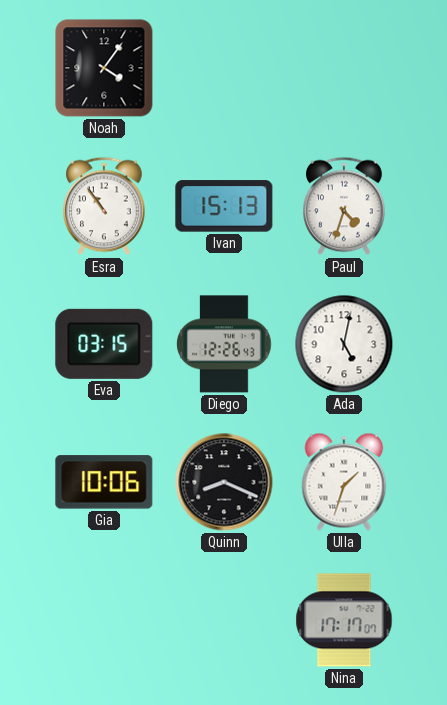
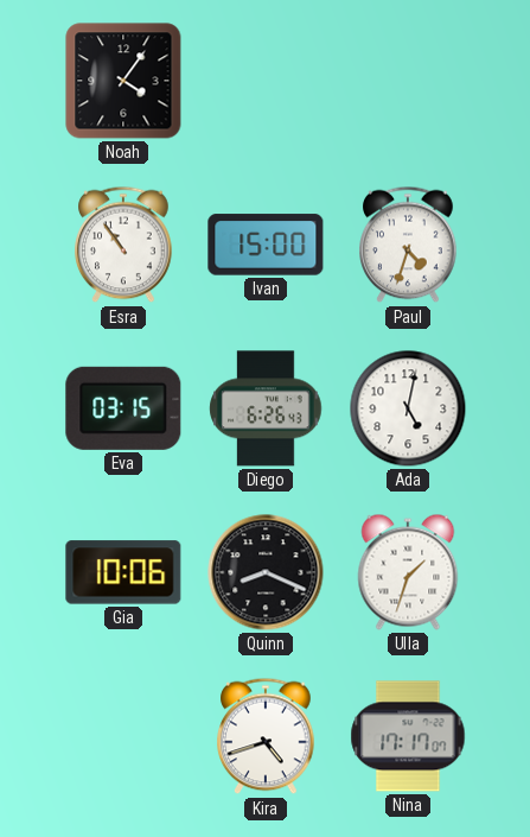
Ivan: 15:13 -> 15:00 (266, 245)
Diego: 12:26 -> 6:26 (266, 408)
Kira: none -> 4:42 (266, 736)
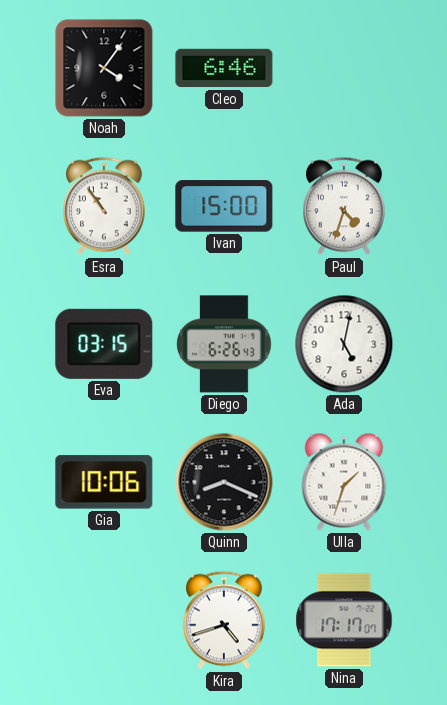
Cleo: none -> 6:46 (224, 68)
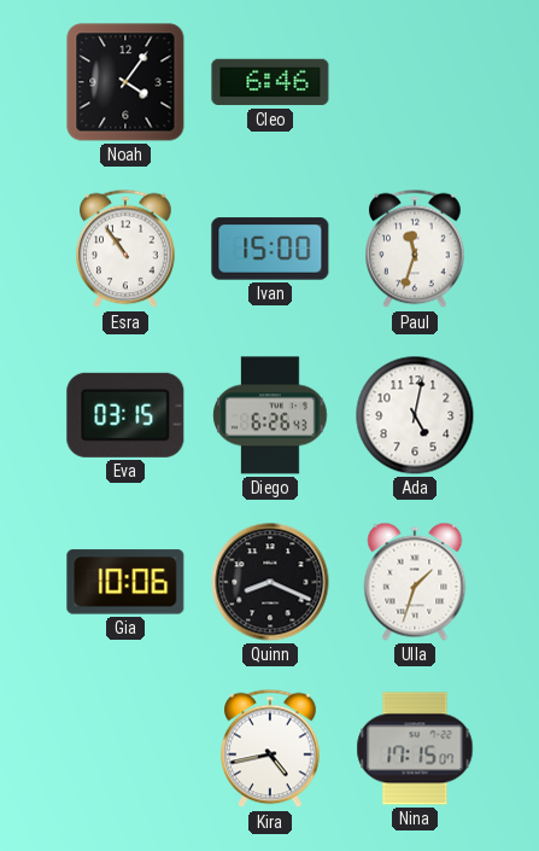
Paul: 4:33 -> 11:33 (415, 249)
Kira: 4:42 -> 4:43 (270, 748)
Nina: 17:17 -> 17:15 (415, 748)
